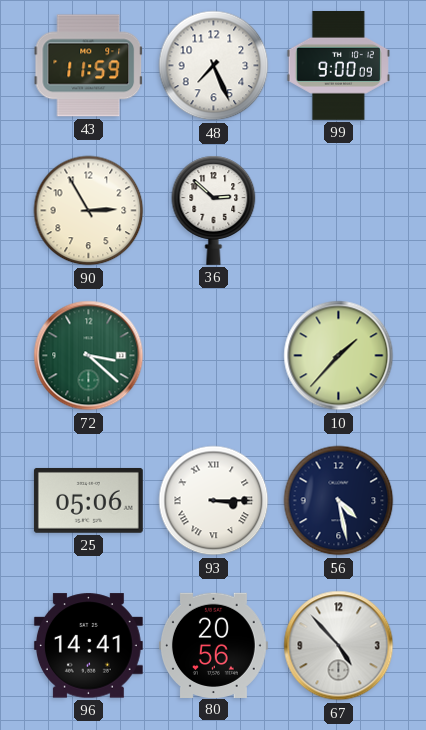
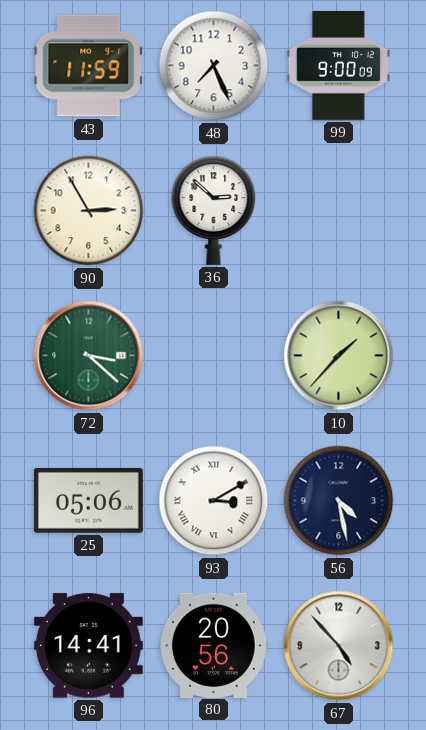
93: 3:15 -> 3:10 (214, 501)
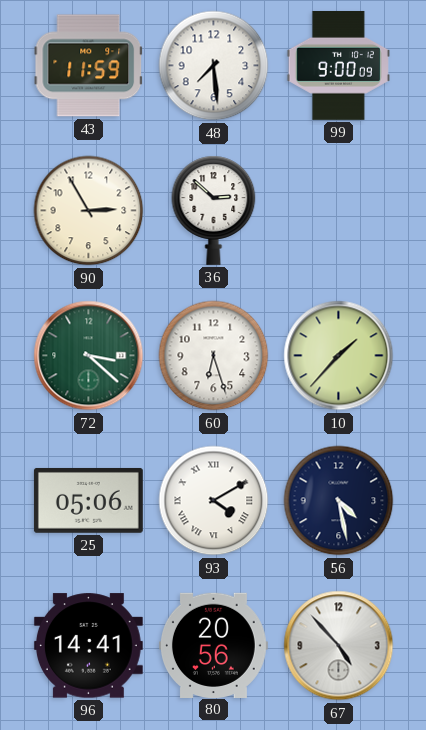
48: 7:26 -> 7:29 (214, 66)
60: none -> 6:27 (214, 356)
93: 3:10 -> 4:10 (214, 501)
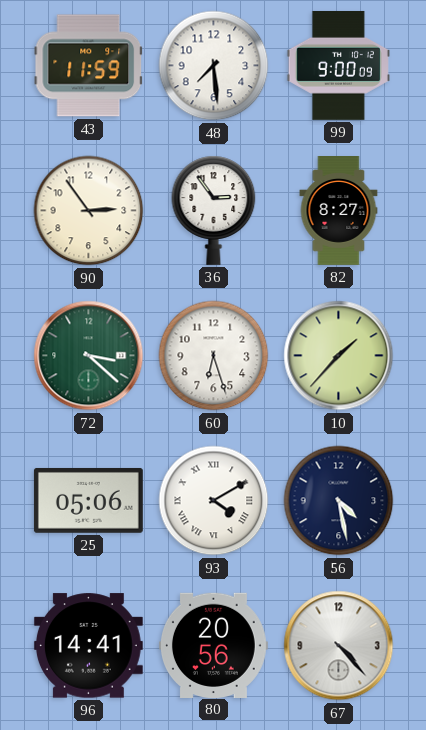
90: 2:55 -> 2:54 (89, 211)
36: 2:52 -> 2:54 (214, 210)
82: none -> 8:27 (339, 211)
67: 4:53 -> 4:23 (339, 646)
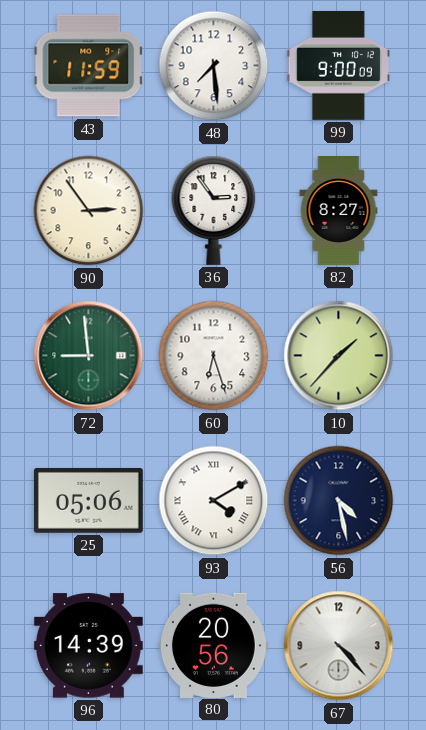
72: 3:22 -> 8:59 (89, 356)
96: 14:41 -> 14:39 (88, 646)
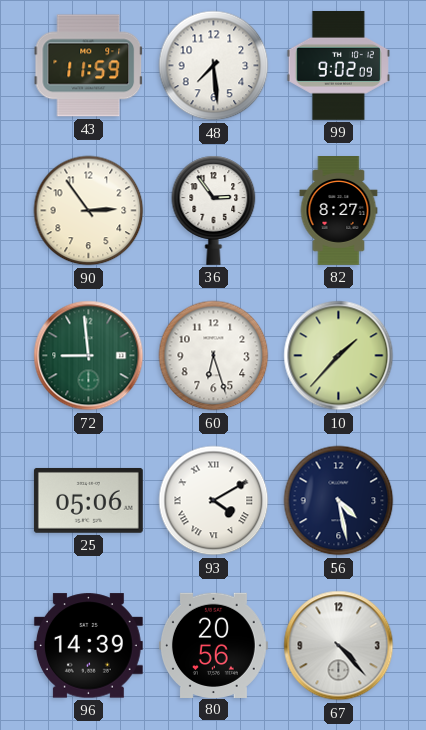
99: 9:00 -> 9:02 (338, 65)
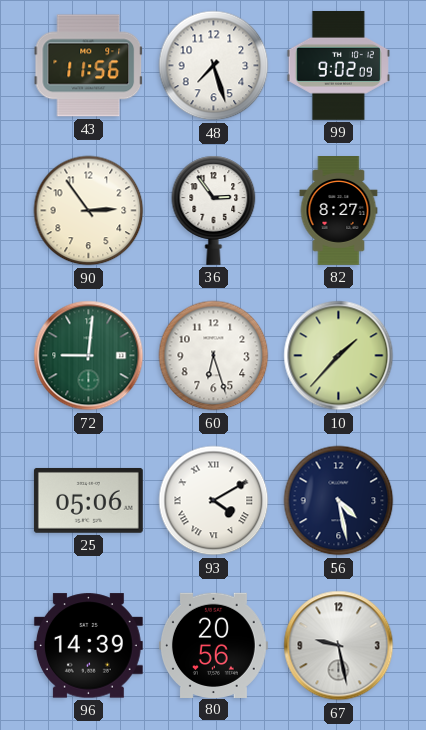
43: 11:59 -> 11:56 (89, 66)
48: 7:29 -> 7:27 (214, 66)
72: 8:59 -> 9:01 (89, 356)
67: 4:23 -> 9:28 (339, 646)
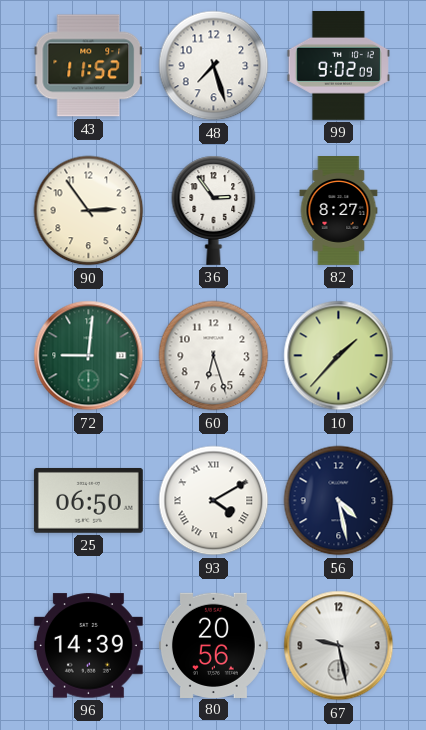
43: 11:56 -> 11:52 (89, 66)
25: 05:06 -> 06:50 (88, 500)
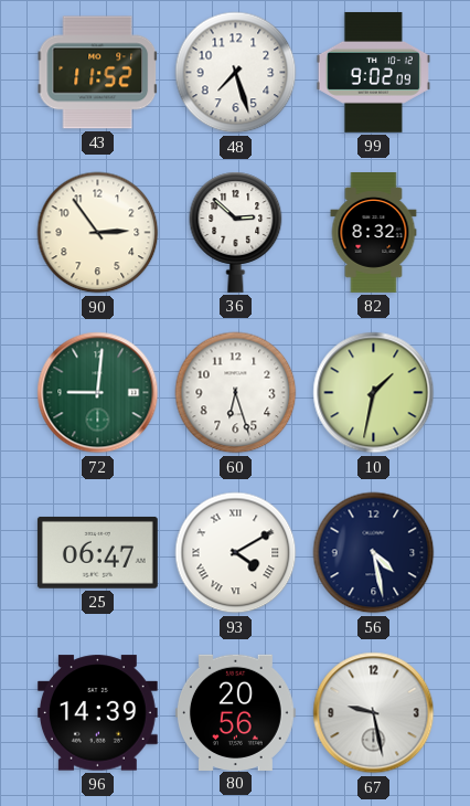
36: 2:54 -> 2:52 (236, 232)
82: 8:27 -> 8:32 (374, 233)
10: 1:37 -> 1:32 (374, 393)
25: 06:50 -> 06:47 (97, 552)
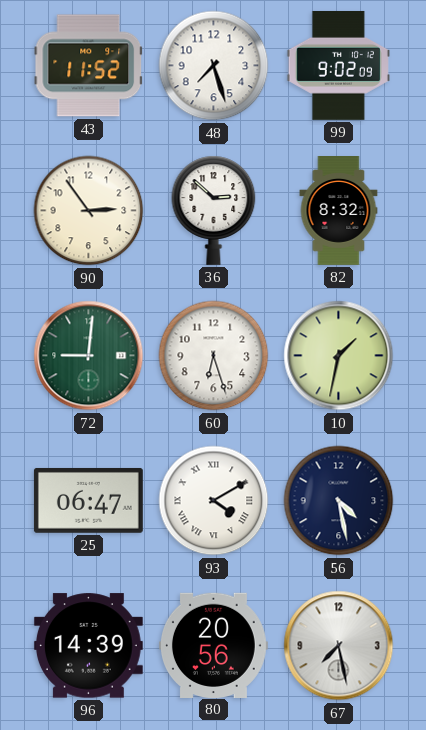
67: 9:28 -> 7:28 (339, 646)
